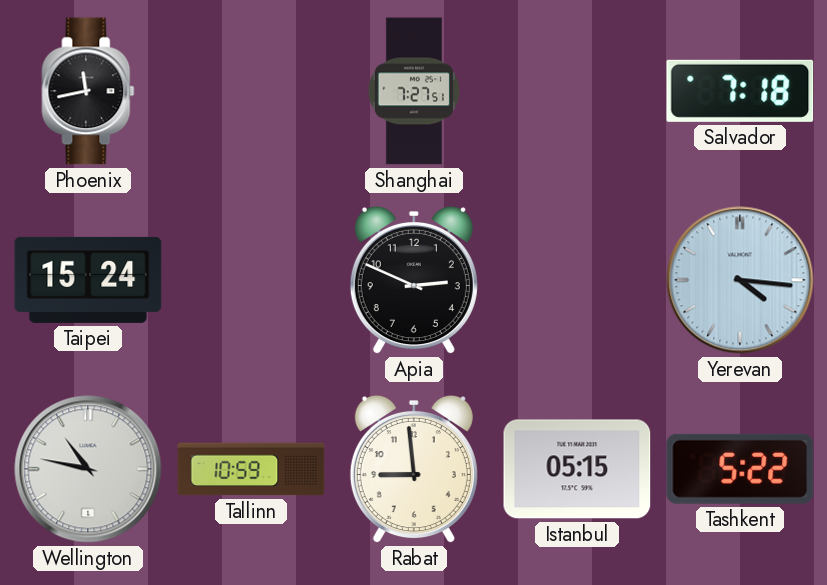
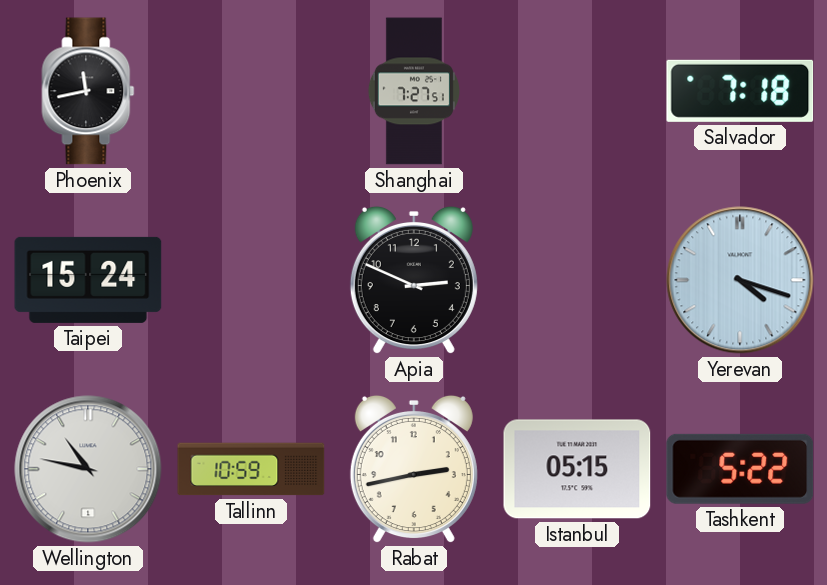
Yerevan: 4:16 -> 4:18 (740, 280)
Rabat: 8:59 -> 2:43 (414, 469)
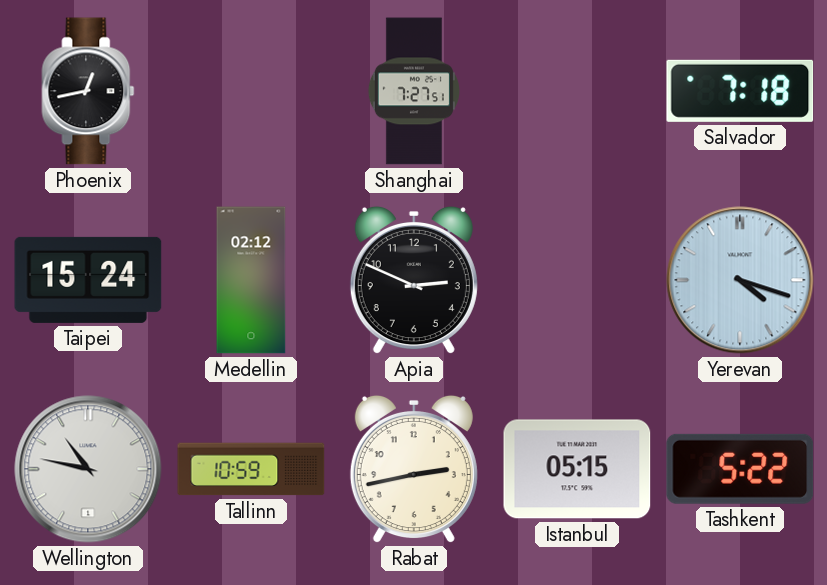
Phoenix: 11:43 -> 12:43 (88, 91)
Medellin: none -> 02:12 (251, 280)
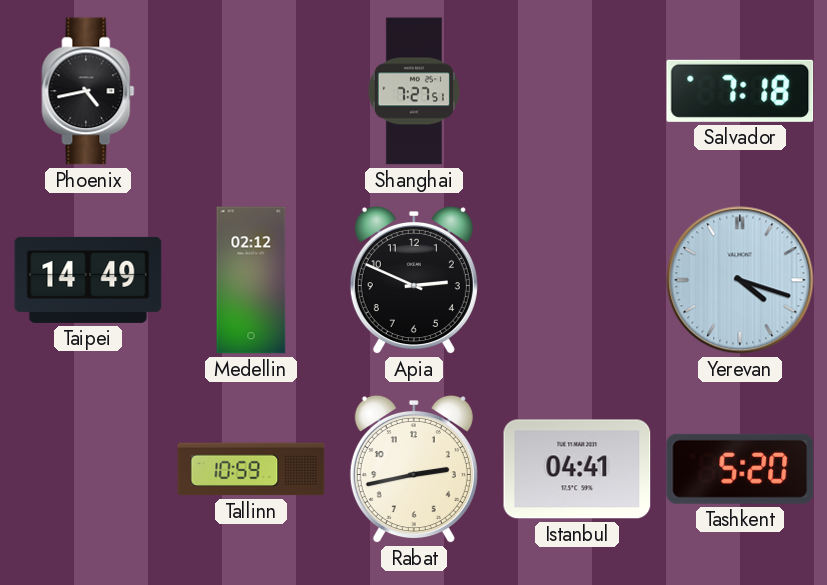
Phoenix: 12:43 -> 4:43 (88, 91)
Taipei: 15:24 -> 14:49 (88, 280)
Wellington: 10:47 -> none (88, 469)
Istanbul: 05:15 -> 04:41 (577, 469)
Tashkent: 5:22 -> 5:20 (740, 469)
